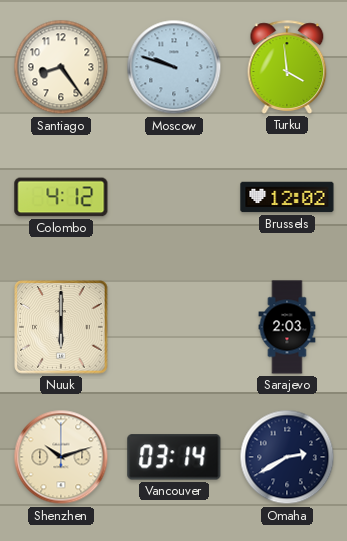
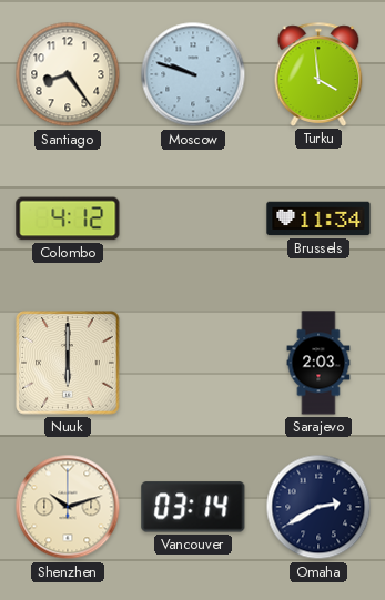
Brussels: 12:02 -> 11:34 (318, 218)
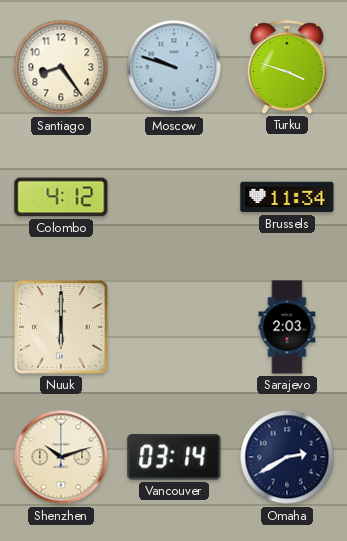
Turku: 3:59 -> 3:48 (287, 67)
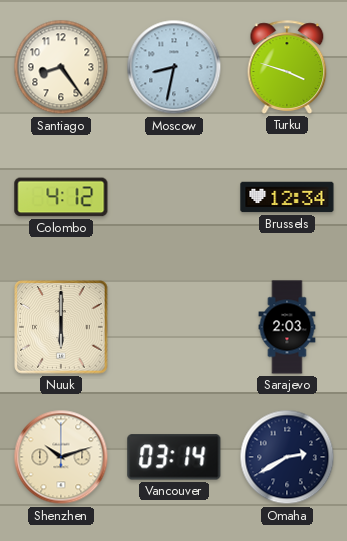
Moscow: 9:48 -> 8:32 (174, 67)
Brussels: 11:34 -> 12:34 (287, 197)
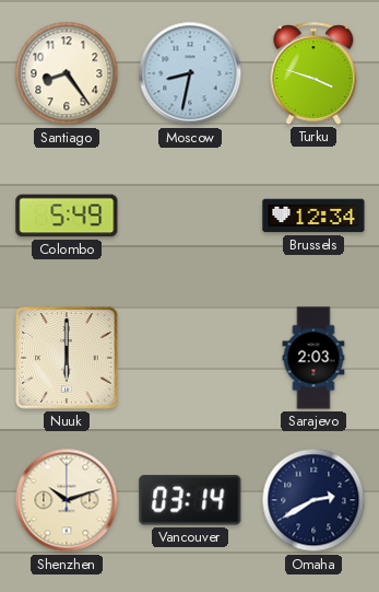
Colombo: 4:12 -> 5:49 (67, 216)
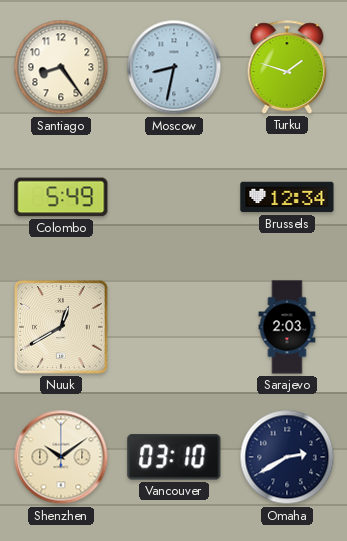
Turku: 3:48 -> 1:48 (287, 67)
Nuuk: 6:00 -> 12:40 (61, 327)
Shenzhen: 10:12 -> 10:09 (61, 457)
Vancouver: 03:14 -> 03:10 (174, 457)
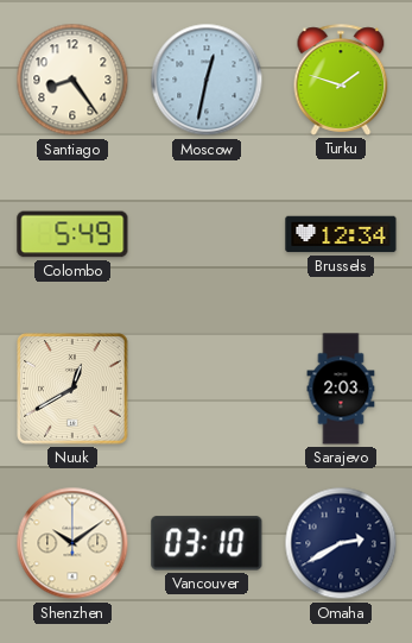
Moscow: 8:32 -> 12:32 (207, 80)
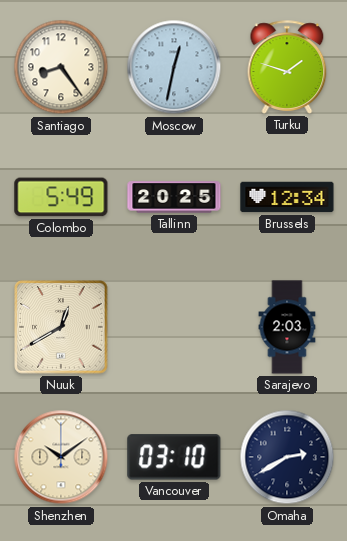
Tallinn: none -> 20:25 (174, 197)
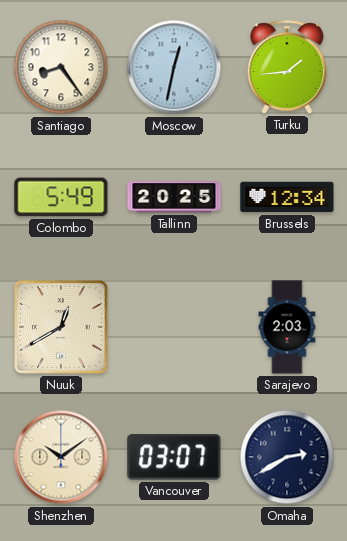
Turku: 1:48 -> 1:44 (287, 67)
Vancouver: 03:10 -> 03:07 (174, 457)
